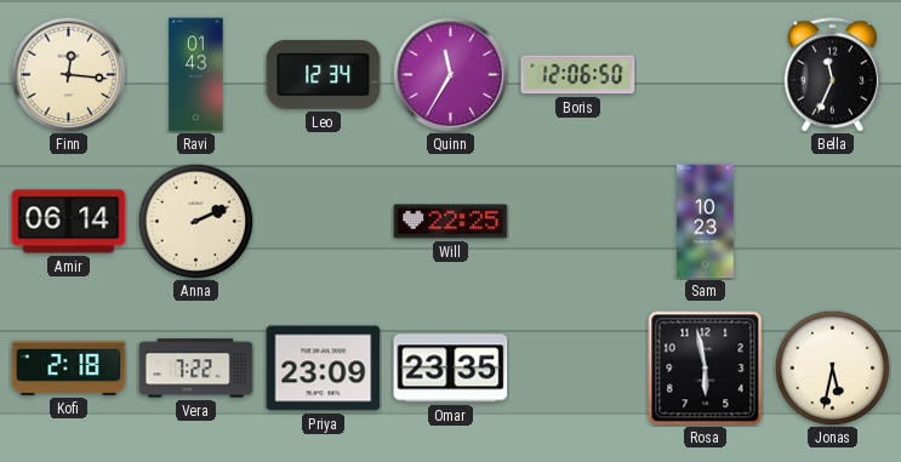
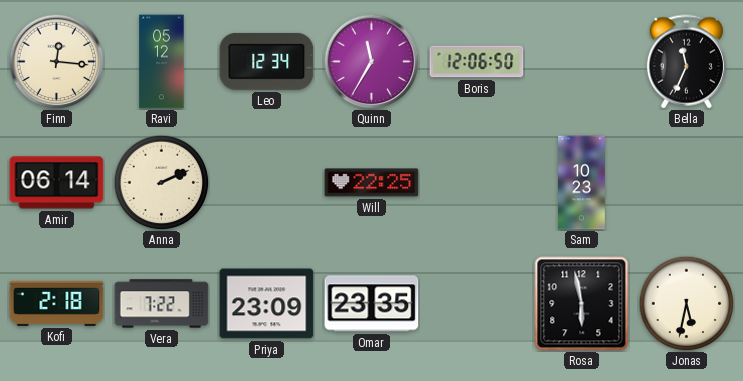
Ravi: 01:43 -> 05:12 (162, 62)
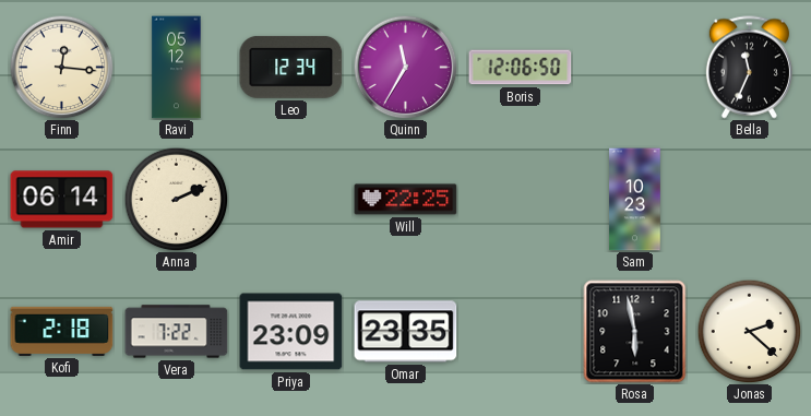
Jonas: 5:32 -> 2:22 (749, 331)
